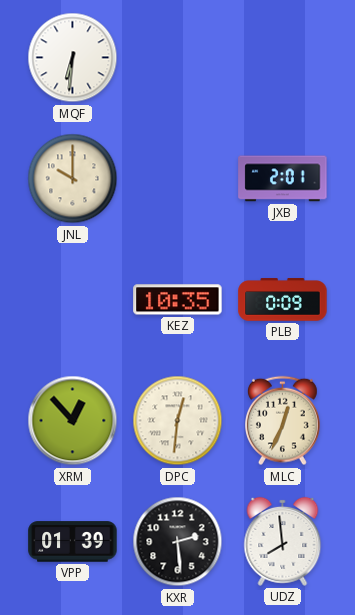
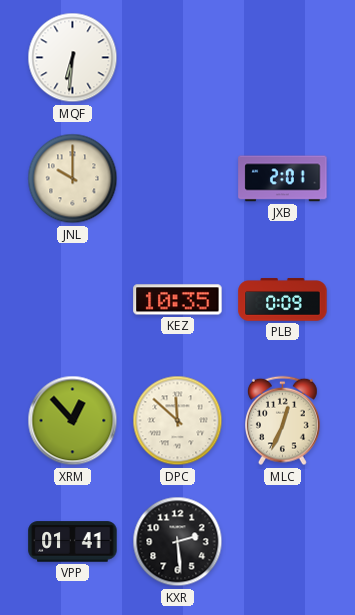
DPC: 12:31 -> 11:52 (178, 421)
VPP: 01:39 -> 01:41 (73, 542)
UDZ: 7:59 -> none (283, 541)
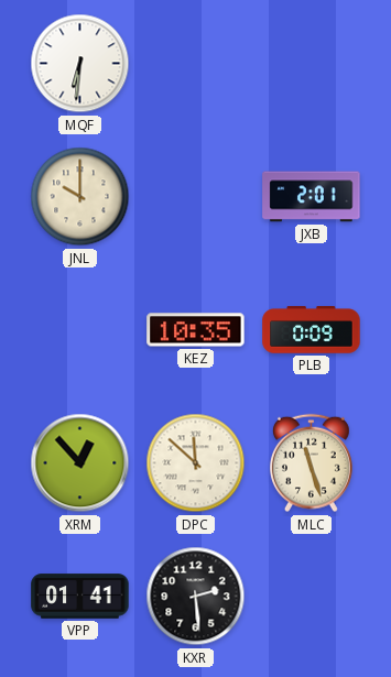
MLC: 12:34 -> 11:27 (311, 463)
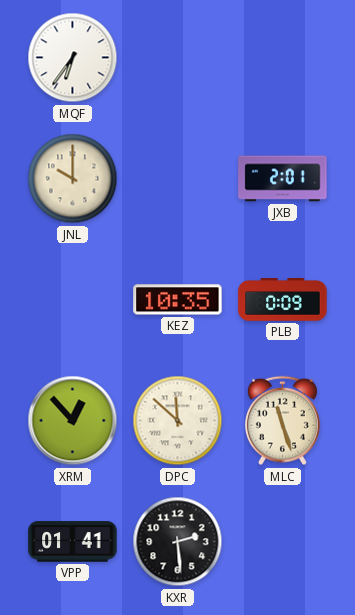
MQF: 6:31 -> 6:36 (73, 58)
